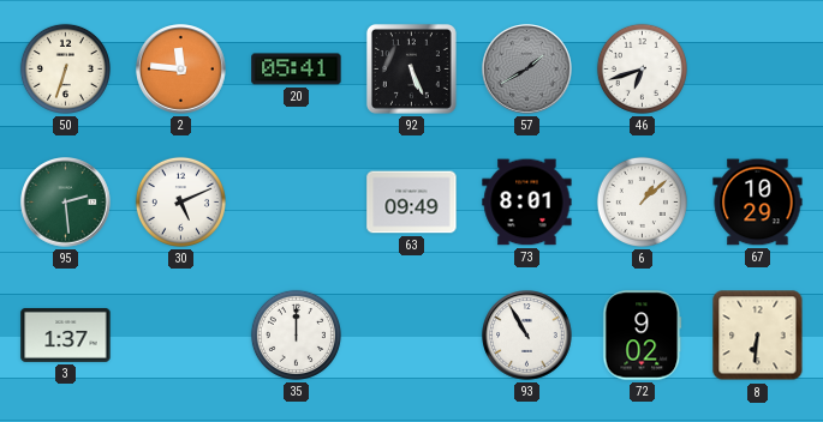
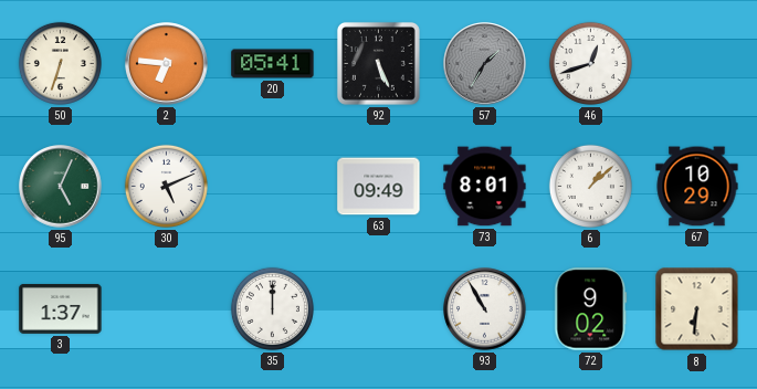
2: 11:46 -> 6:46 (167, 64)
57: 1:40 -> 1:35 (485, 64)
46: 6:42 -> 12:42 (590, 63)
95: 2:29 -> 5:04 (61, 187)
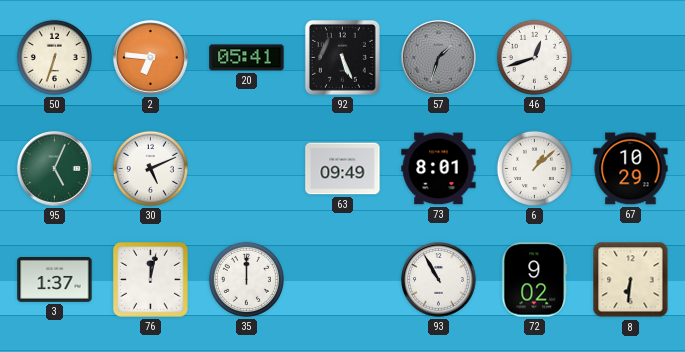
57: 1:35 -> 1:33 (439, 58)
76: none -> 12:02 (151, 280)
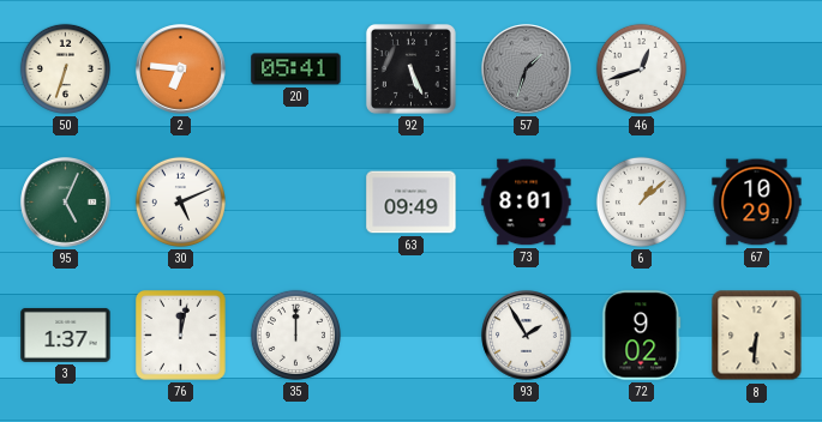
93: 10:55 -> 1:55 (527, 336)
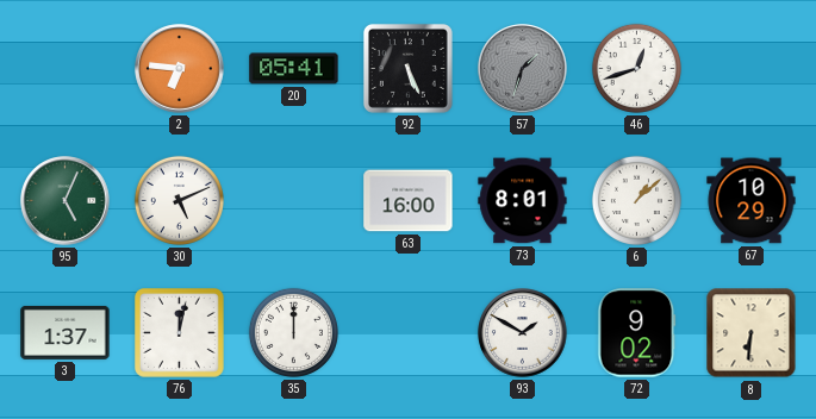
50: 6:33 -> none (65, 68)
63: 09:49 -> 16:00 (409, 201)
93: 1:55 -> 1:50 (523, 333)
